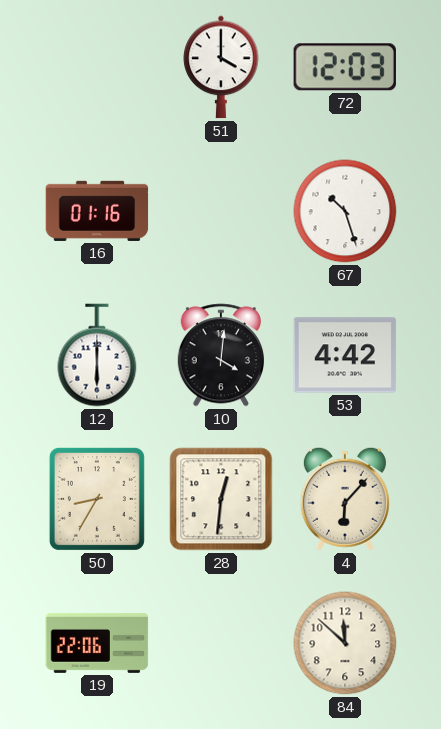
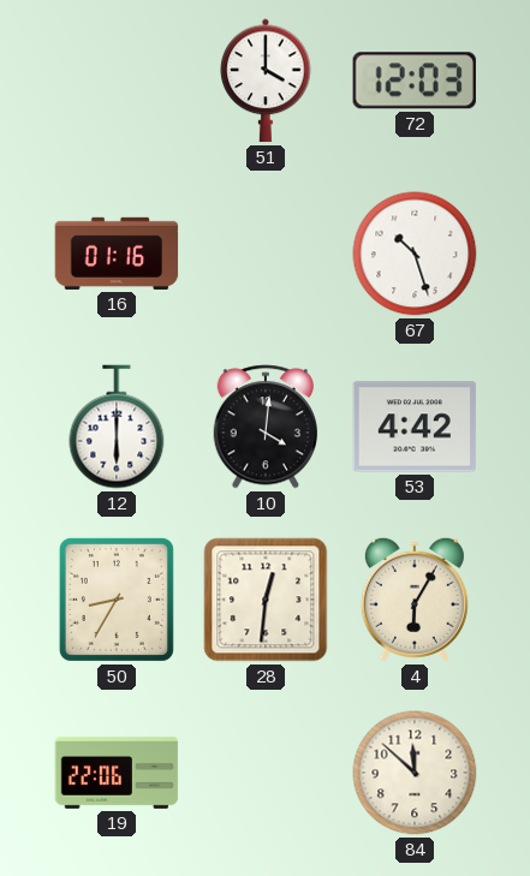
4: 6:07 -> 6:05 (415, 600)
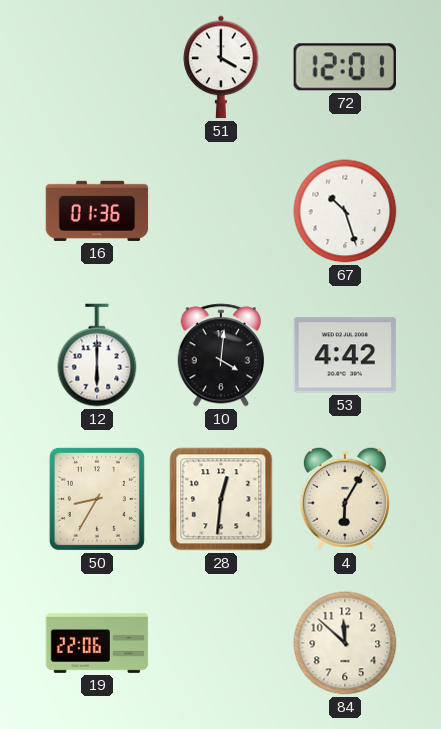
72: 12:03 -> 12:01 (345, 67)
16: 01:16 -> 01:36 (97, 211)
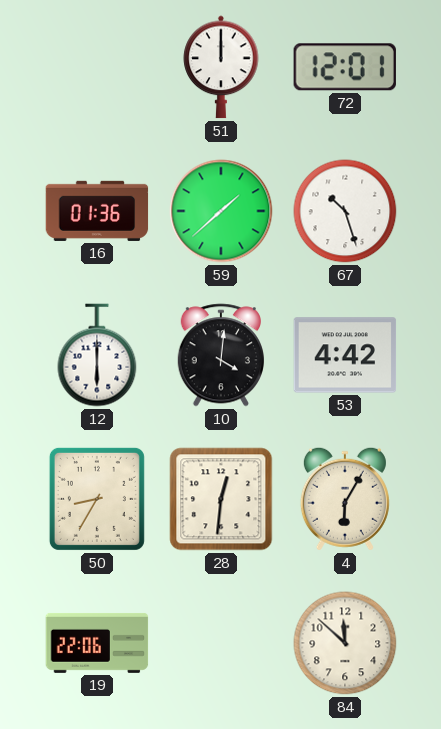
51: 4:00 -> 12:00 (221, 67)
59: none -> 1:38 (221, 211)
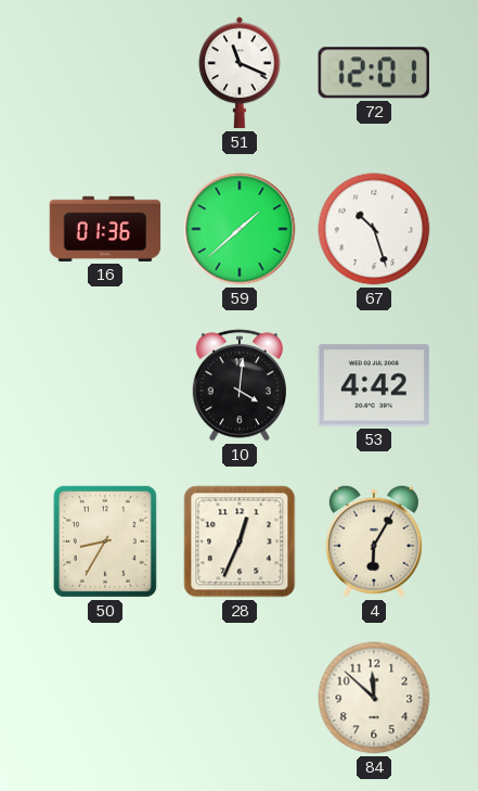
51: 12:00 -> 11:19 (240, 73)
12: 6:00 -> none (97, 355)
28: 12:31 -> 12:34 (240, 541)
19: 22:06 -> none (97, 643)
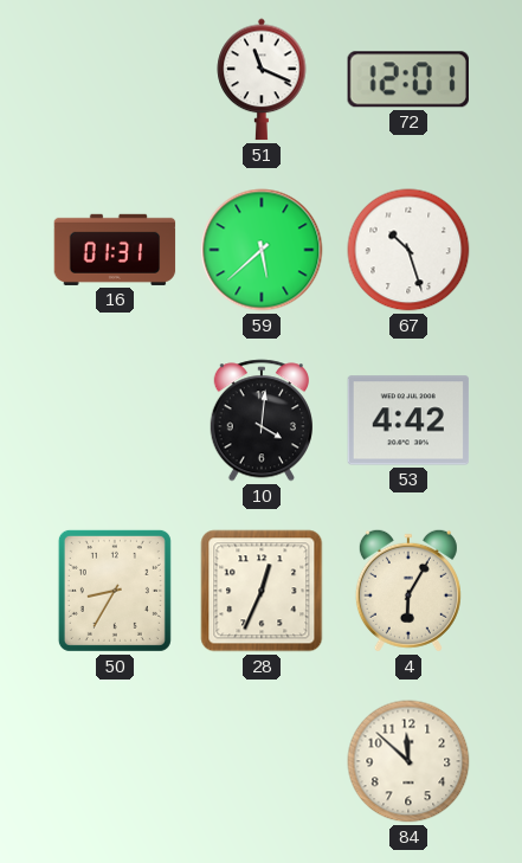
16: 01:36 -> 01:31 (115, 250)
59: 1:38 -> 5:38 (262, 250)
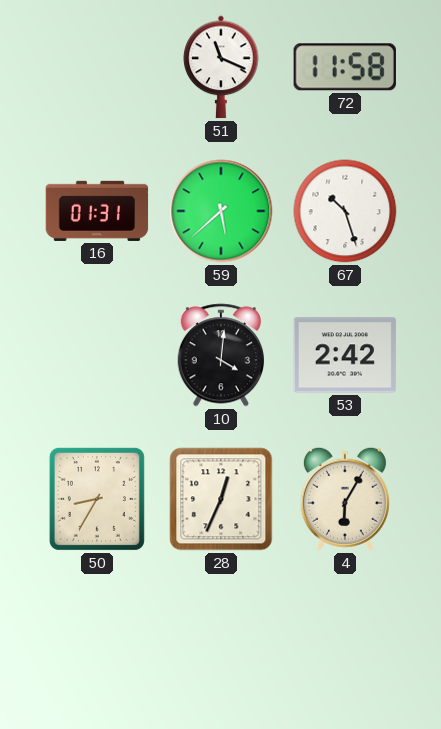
72: 12:01 -> 11:58 (345, 67)
53: 4:42 -> 2:42 (345, 355)
84: 11:52 -> none (408, 761)
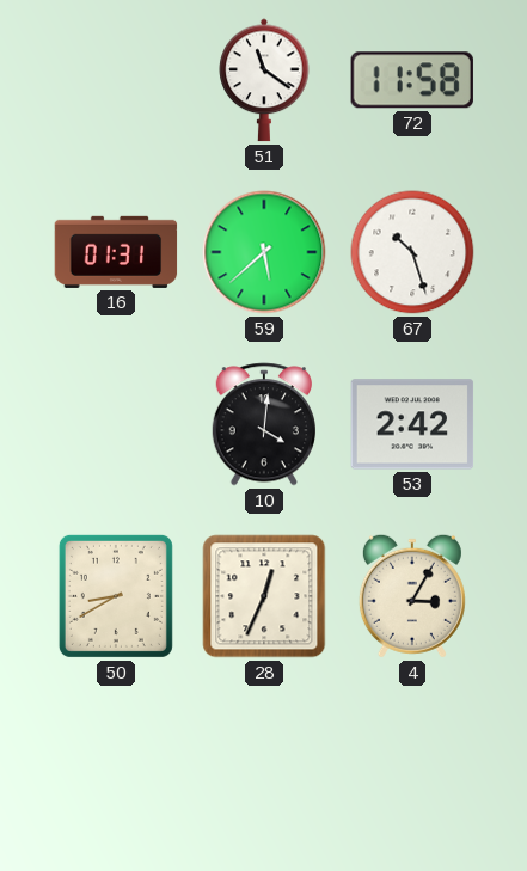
51: 11:19 -> 11:21 (264, 80)
50: 8:35 -> 8:40 (116, 596)
4: 6:05 -> 3:05 (412, 596)
